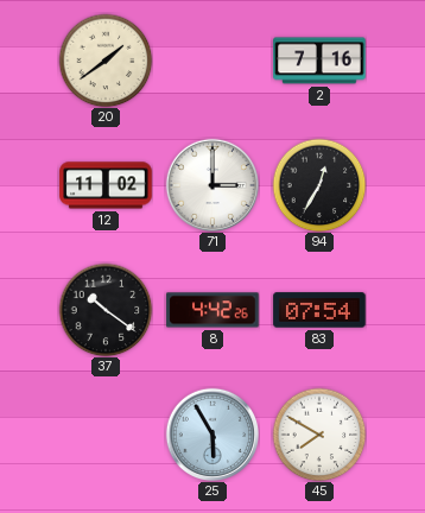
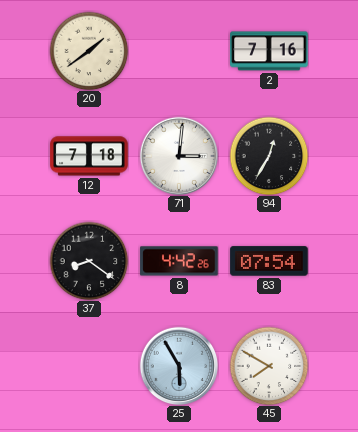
12: 11:02 -> 7:18 (89, 156)
71: 3:00 -> 3:01 (179, 156)
37: 10:21 -> 8:21 (89, 261)
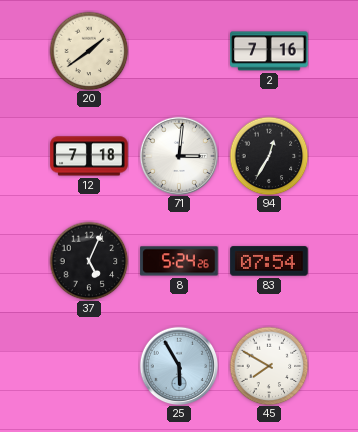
37: 8:21 -> 5:04 (89, 261)
8: 4:42 -> 5:24 (179, 261)
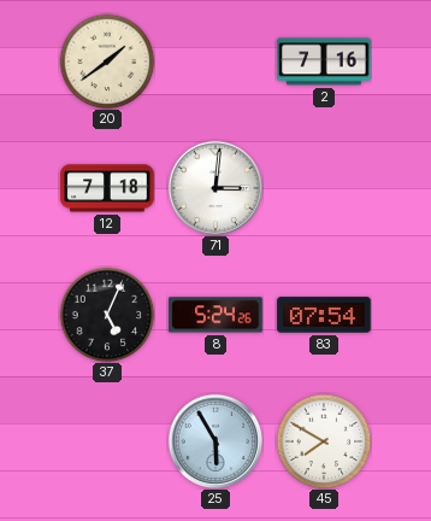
94: 12:35 -> none (269, 156)
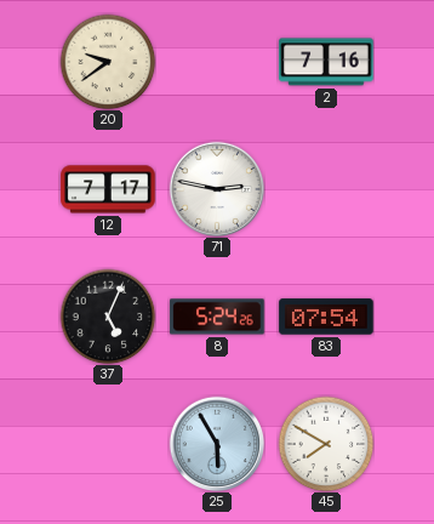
20: 1:39 -> 9:39 (108, 62)
12: 7:18 -> 7:17 (108, 189)
71: 3:01 -> 2:47 (217, 189)
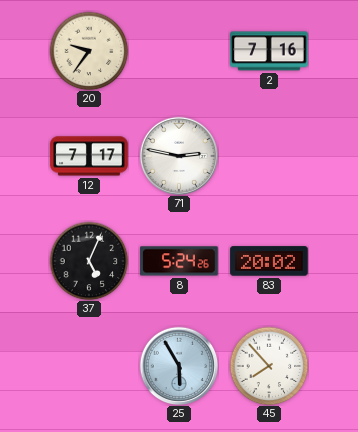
20: 9:39 -> 9:36 (89, 51)
83: 07:54 -> 20:02 (269, 261)
45: 7:50 -> 7:53 (269, 366)
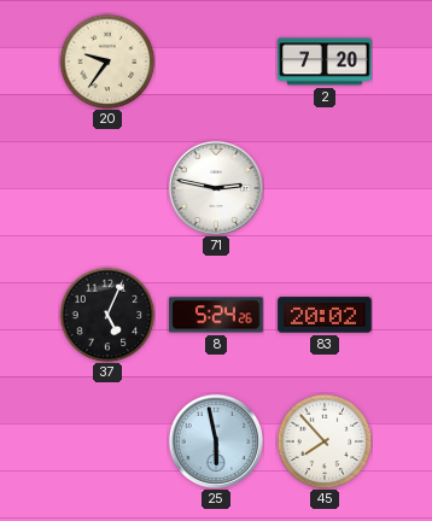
2: 7:16 -> 7:20 (325, 62)
12: 7:17 -> none (89, 156)
25: 5:55 -> 5:58 (216, 441)
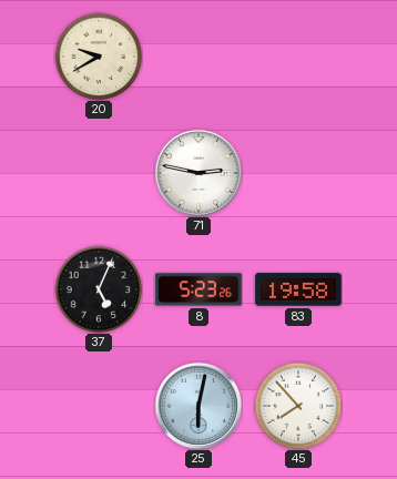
20: 9:36 -> 9:40 (99, 57)
2: 7:20 -> none (325, 62)
8: 5:24 -> 5:23 (198, 289)
83: 20:02 -> 19:58 (298, 289)
25: 5:58 -> 6:02 (198, 406)
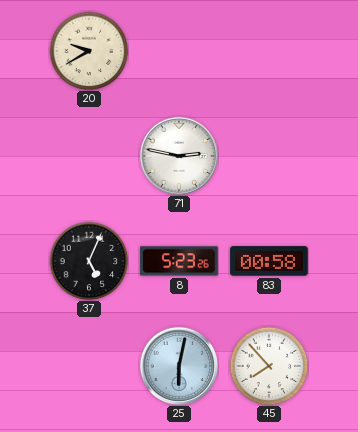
83: 19:58 -> 00:58 (269, 261)
